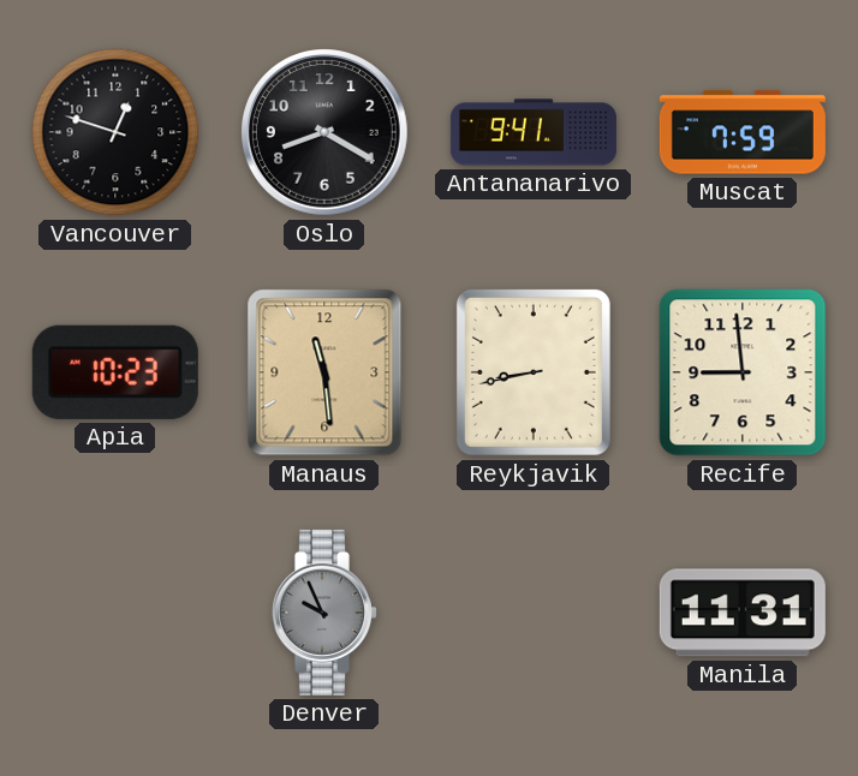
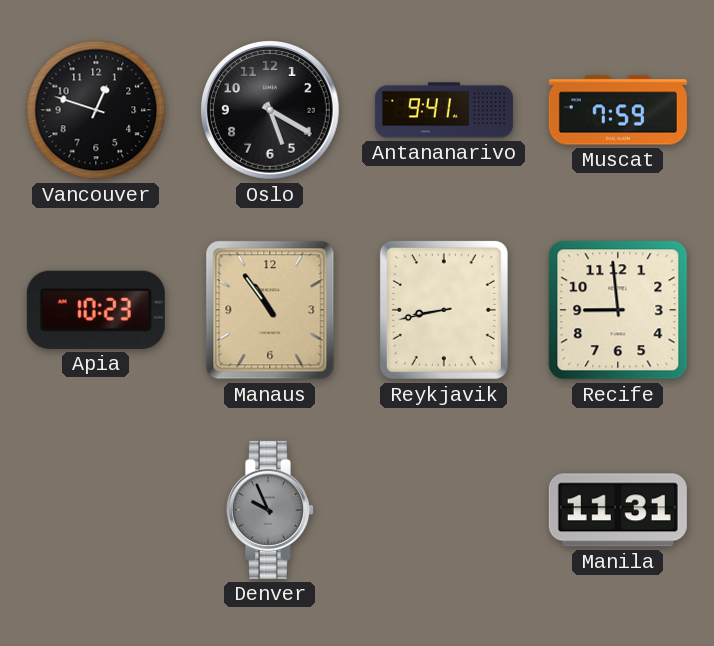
Oslo: 8:20 -> 5:20 (271, 111)
Manaus: 11:29 -> 10:54 (270, 310)
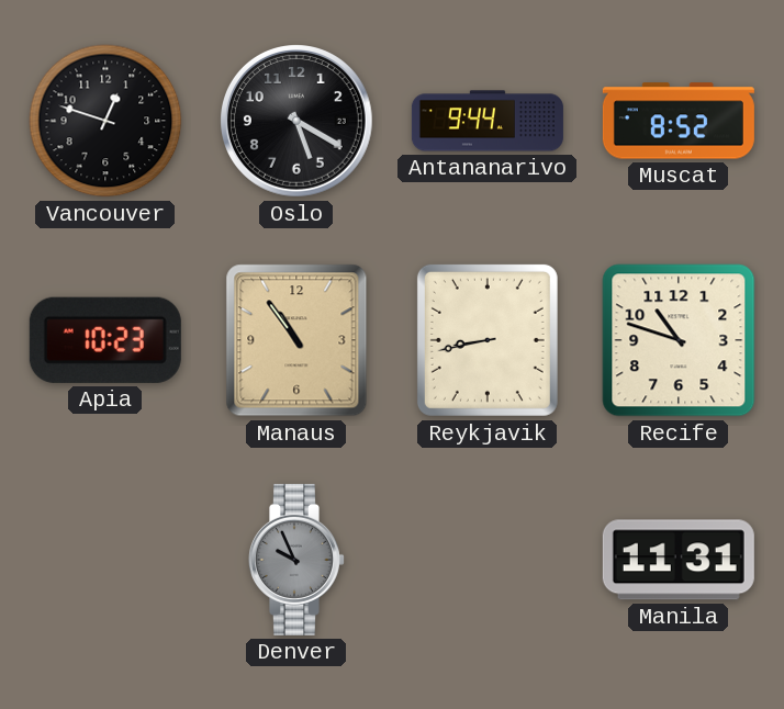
Antananarivo: 9:41 -> 9:44 (488, 121)
Muscat: 7:59 -> 8:52 (679, 121)
Recife: 8:59 -> 10:48 (679, 340)
